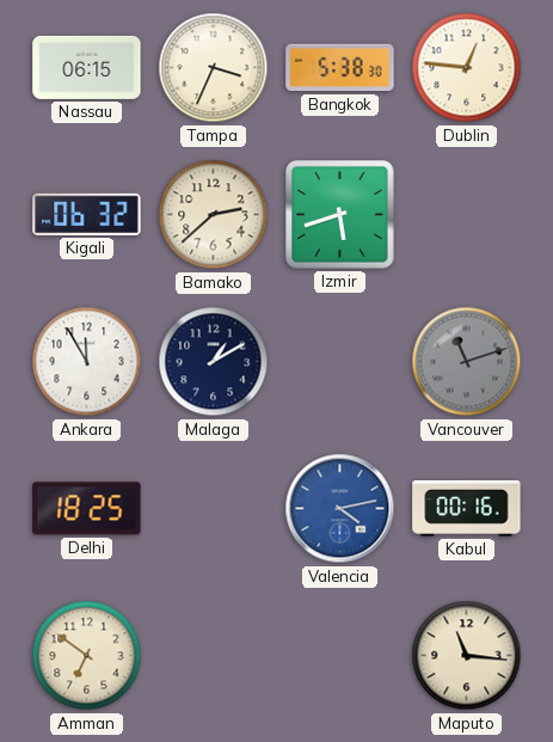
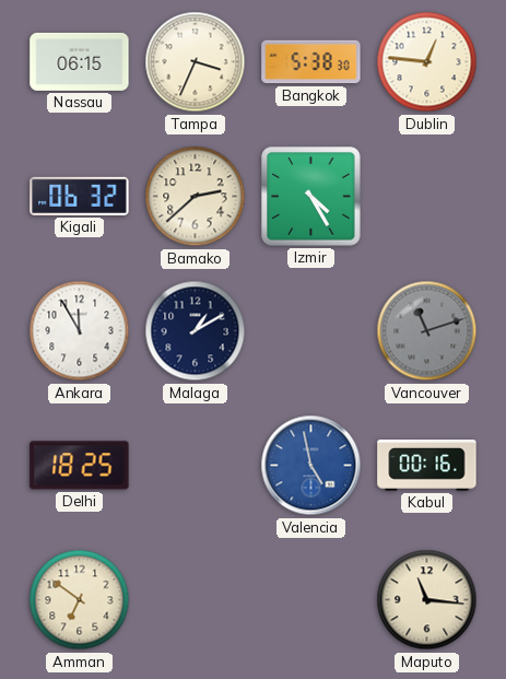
Izmir: 5:42 -> 4:25 (311, 197)
Valencia: 4:13 -> 4:58 (311, 466)
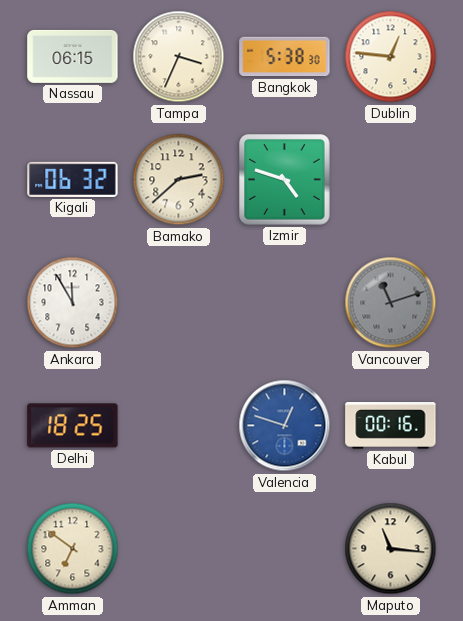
Izmir: 4:25 -> 4:48 (285, 180)
Malaga: 1:10 -> none (196, 331)
Valencia: 4:58 -> 12:48 (285, 426)
